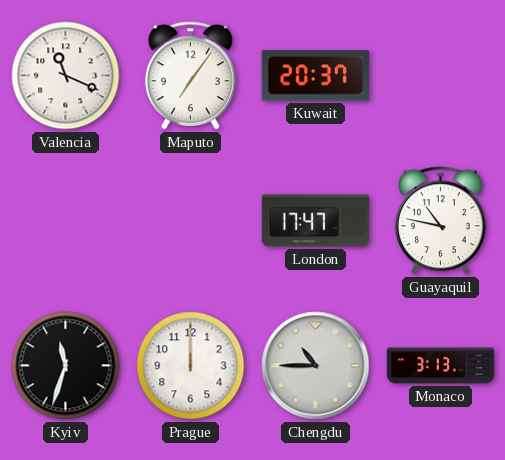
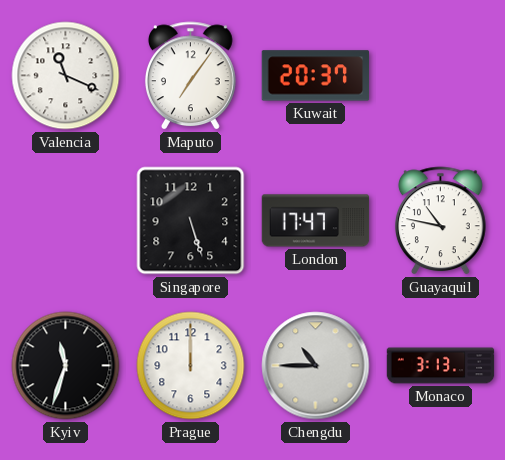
Singapore: none -> 5:27 (191, 221)
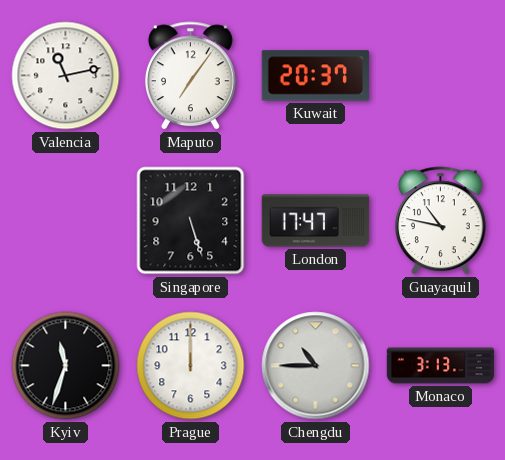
Valencia: 11:19 -> 11:13 (66, 76)
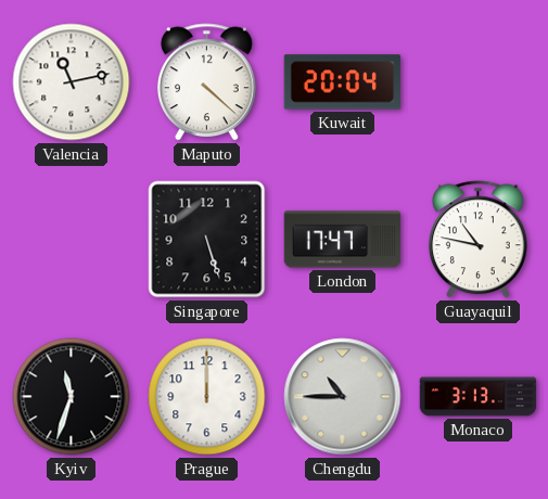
Maputo: 7:06 -> 4:22 (206, 82)
Kuwait: 20:37 -> 20:04 (343, 82)
